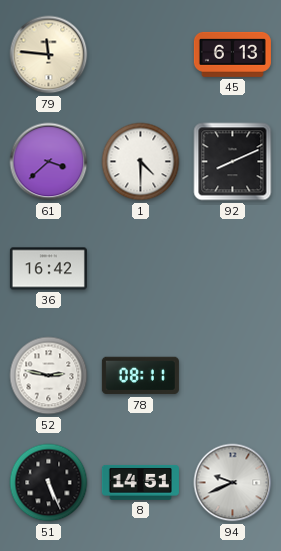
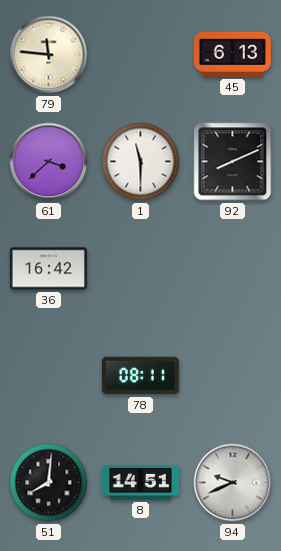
1: 4:30 -> 11:30 (141, 162)
52: 2:47 -> none (49, 376)
51: 5:26 -> 8:01 (49, 483)
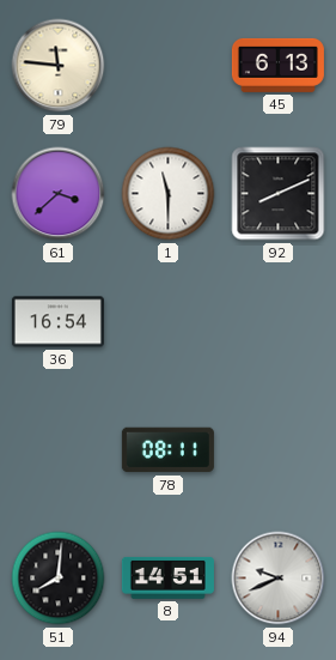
36: 16:42 -> 16:54 (57, 322)
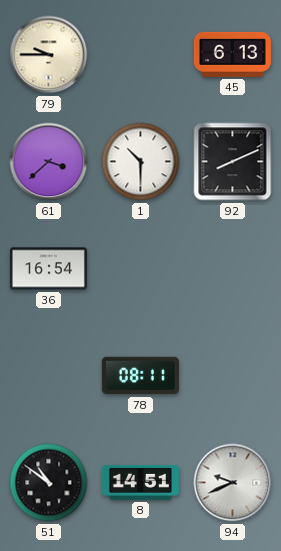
79: 11:46 -> 9:45 (49, 55)
1: 11:30 -> 10:30 (141, 162)
51: 8:01 -> 10:51 (49, 483)
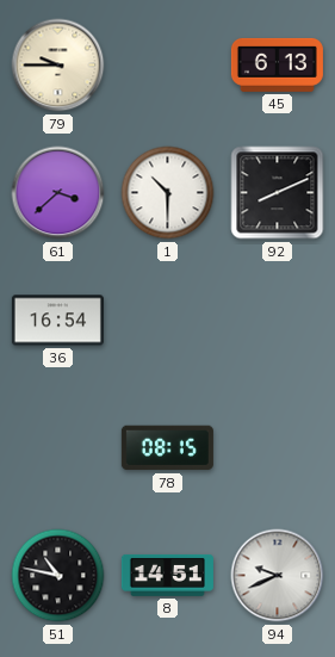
78: 08:11 -> 08:15 (167, 448)
51: 10:51 -> 10:47 (58, 576)
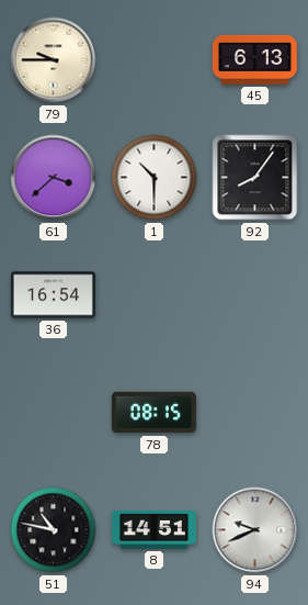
92: 8:11 -> 8:06 (255, 178)
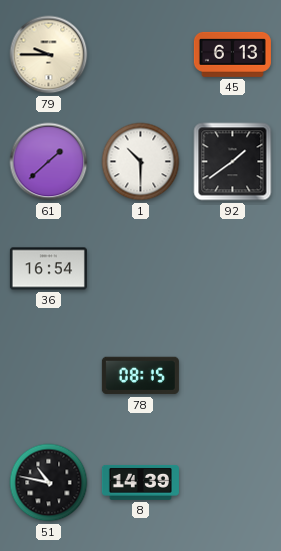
61: 3:38 -> 1:38 (49, 162)
92: 8:06 -> 1:39 (233, 162)
8: 14:51 -> 14:39 (140, 482)
94: 9:41 -> none (255, 530)
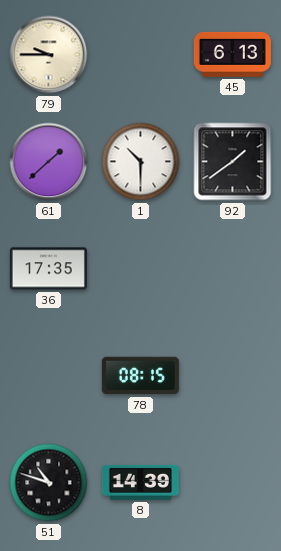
36: 16:54 -> 17:35 (48, 269)
51: 10:47 -> 10:48 (49, 483)
